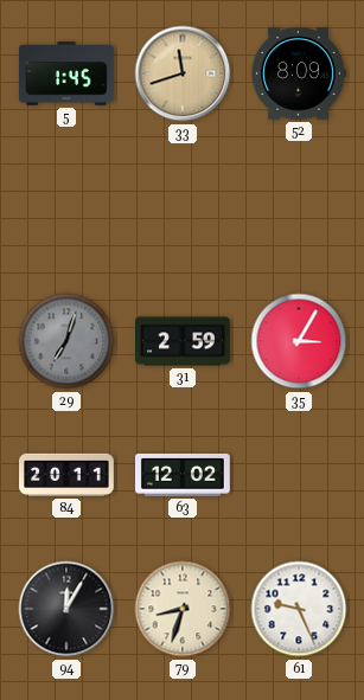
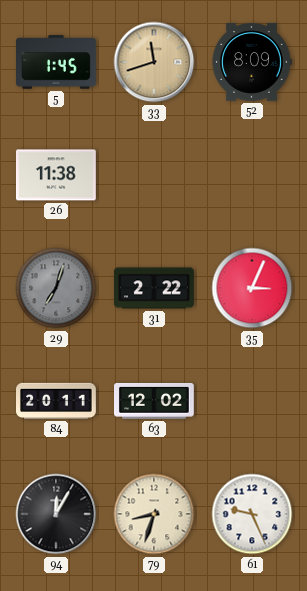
26: none -> 11:38 (56, 175)
31: 2:59 -> 2:22 (155, 288)
35: 3:05 -> 3:04 (252, 288)
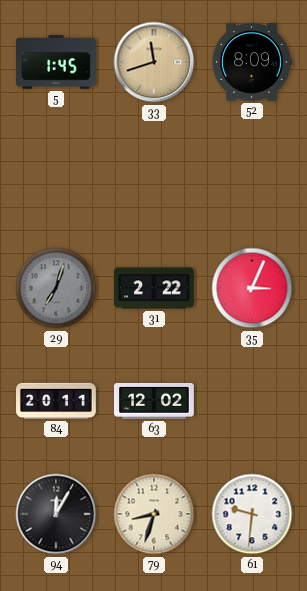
26: 11:38 -> none (56, 175)
61: 9:26 -> 9:31 (252, 514)
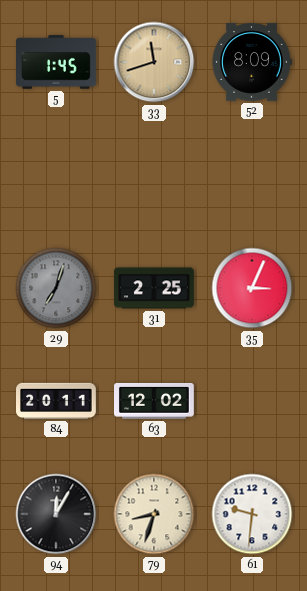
31: 2:22 -> 2:25 (155, 288)
